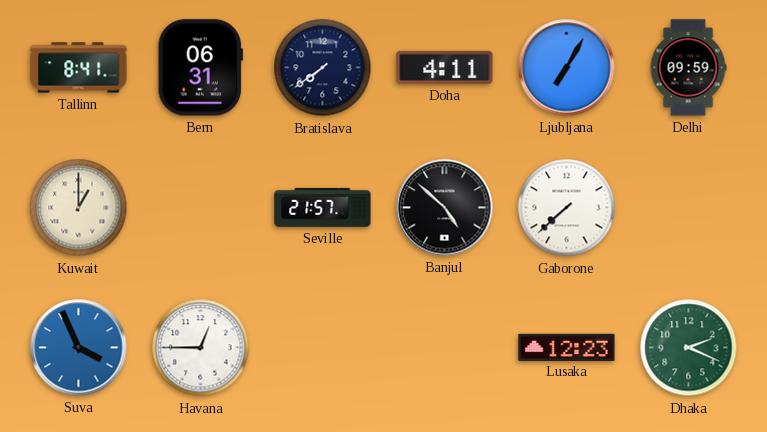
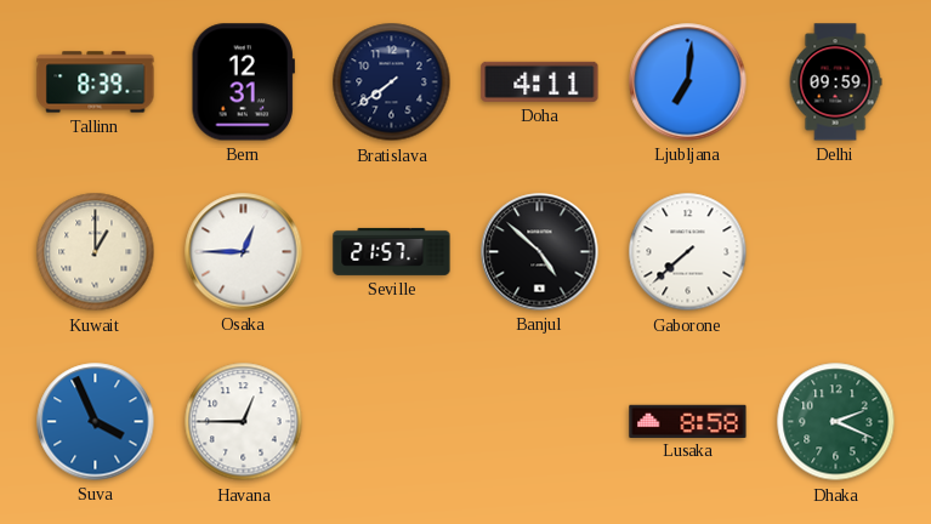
Tallinn: 8:41 -> 8:39 (96, 82)
Bern: 06:31 -> 12:31 (243, 82)
Ljubljana: 7:05 -> 7:01 (688, 82)
Osaka: none -> 12:45 (244, 252)
Lusaka: 12:23 -> 8:58 (688, 421)
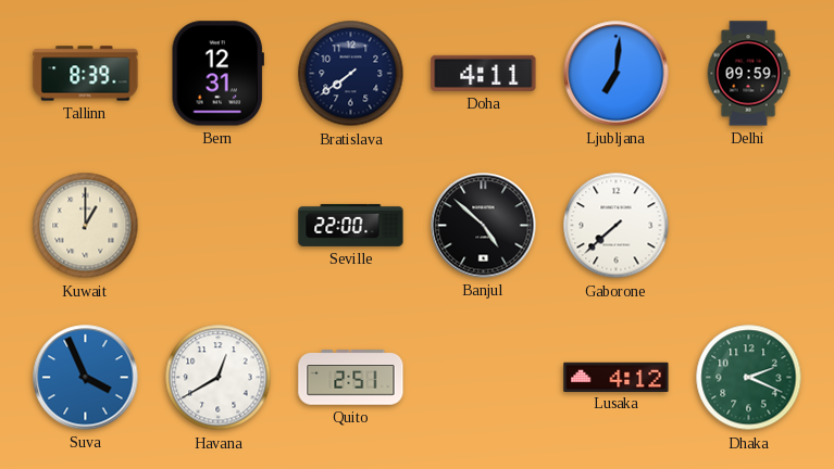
Osaka: 12:45 -> none (244, 252)
Seville: 21:57 -> 22:00 (351, 225)
Havana: 12:45 -> 12:40 (219, 378)
Quito: none -> 2:51 (351, 378)
Lusaka: 8:58 -> 4:12 (617, 377)
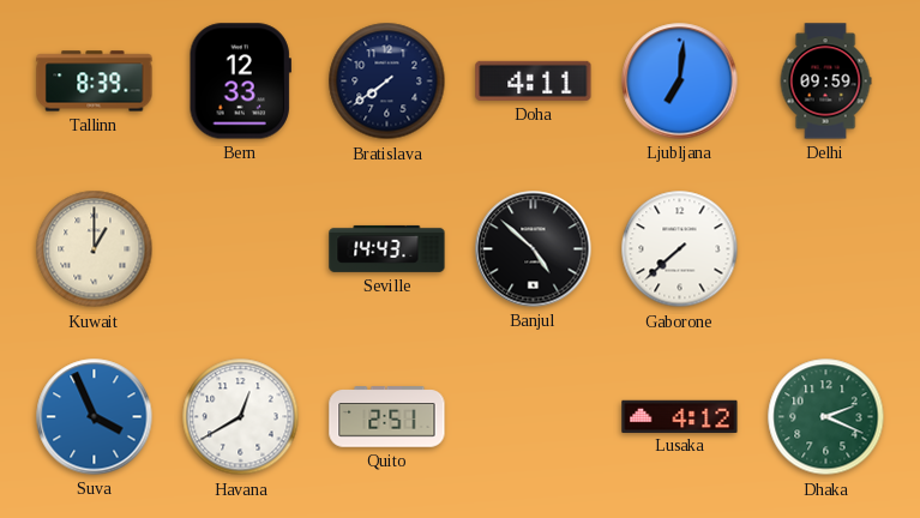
Bern: 12:31 -> 12:33 (240, 82)
Seville: 22:00 -> 14:43 (387, 248)
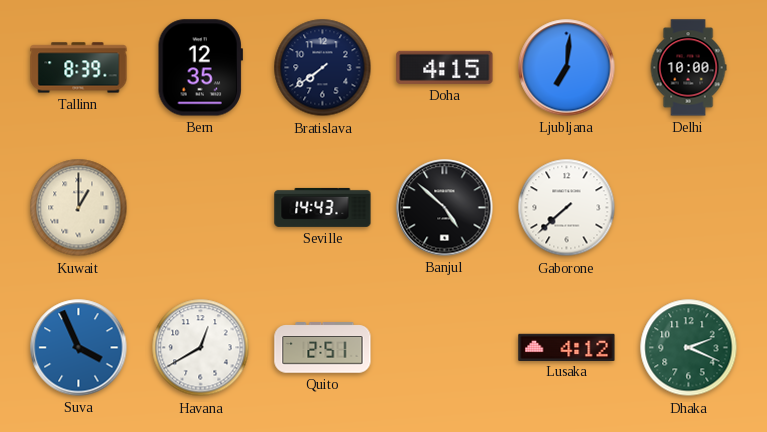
Bern: 12:33 -> 12:35 (200, 68)
Doha: 4:11 -> 4:15 (445, 67)
Delhi: 09:59 -> 10:00 (688, 68)
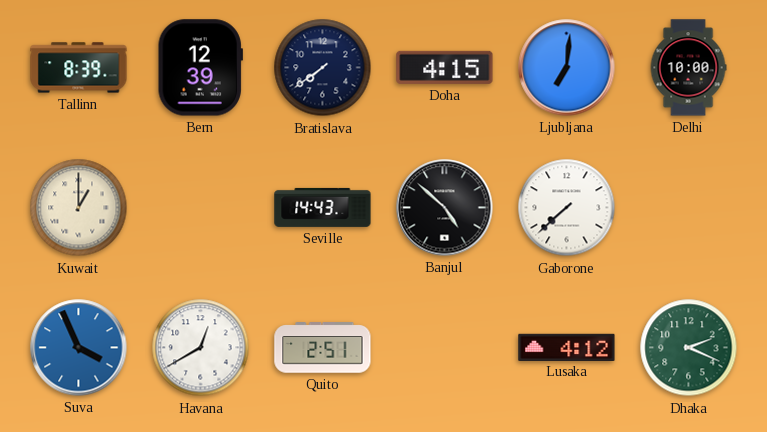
Bern: 12:35 -> 12:39 (200, 68)
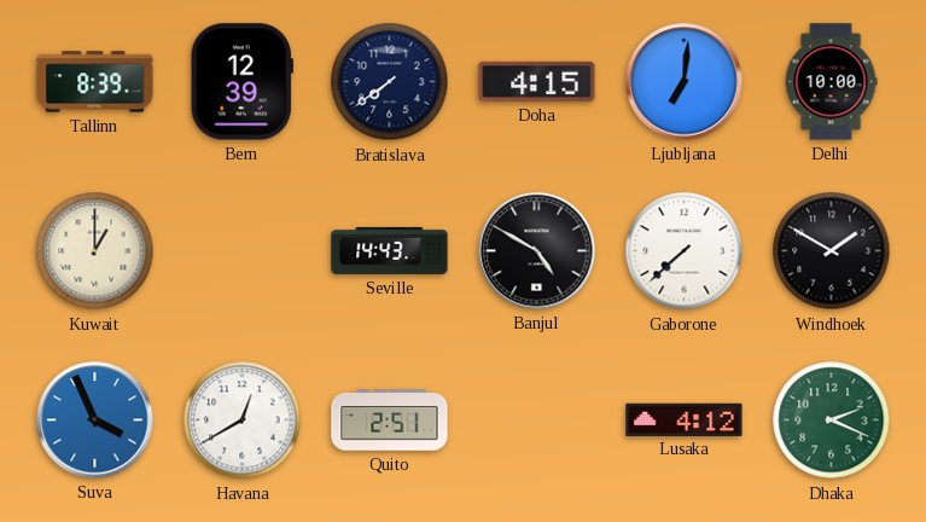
Banjul: 4:52 -> 4:50 (537, 251)
Windhoek: none -> 1:50 (832, 251)
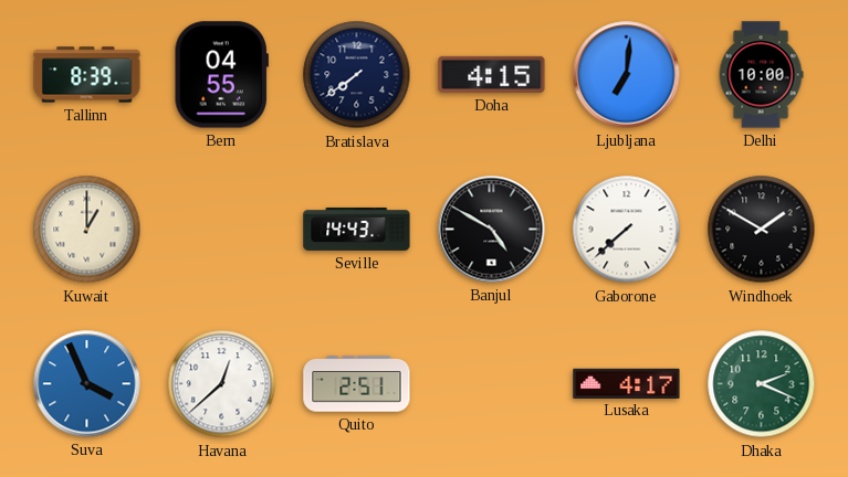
Bern: 12:39 -> 04:55 (221, 75)
Havana: 12:40 -> 12:38 (222, 384)
Lusaka: 4:12 -> 4:17 (627, 383)
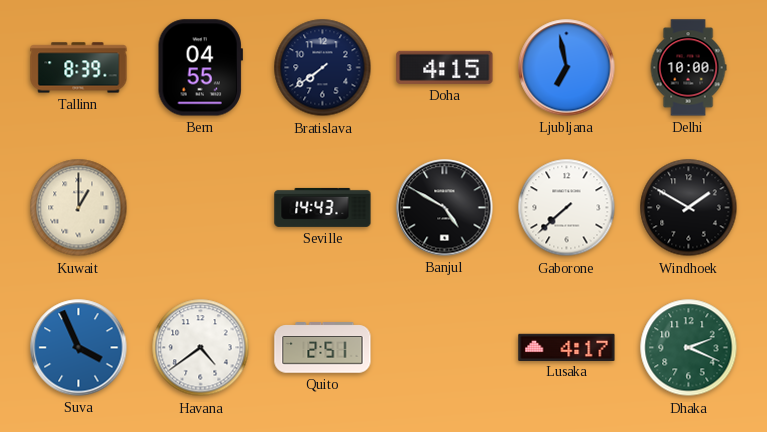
Ljubljana: 7:01 -> 6:58 (567, 68)
Havana: 12:38 -> 4:39 (201, 348)
